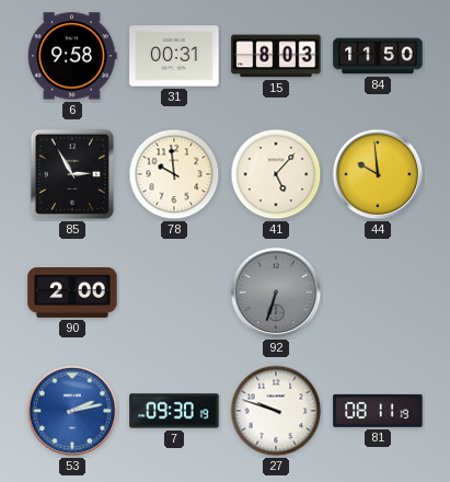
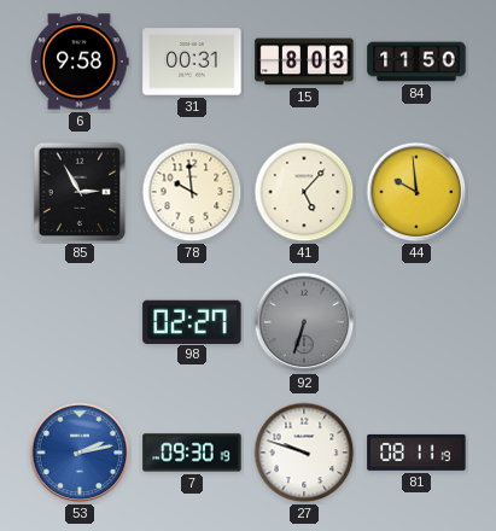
90: 2:00 -> none (72, 294)
98: none -> 02:27 (192, 321)
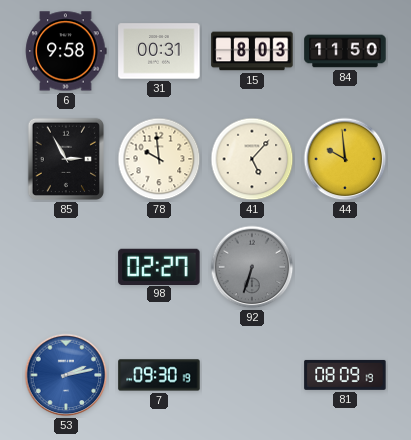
27: 9:48 -> none (304, 453)
81: 08:11 -> 08:09 (345, 375)
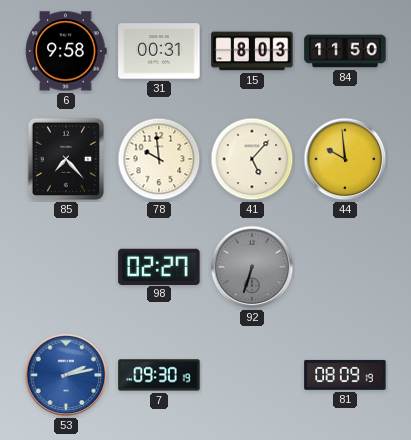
85: 2:55 -> 7:23 (66, 159)
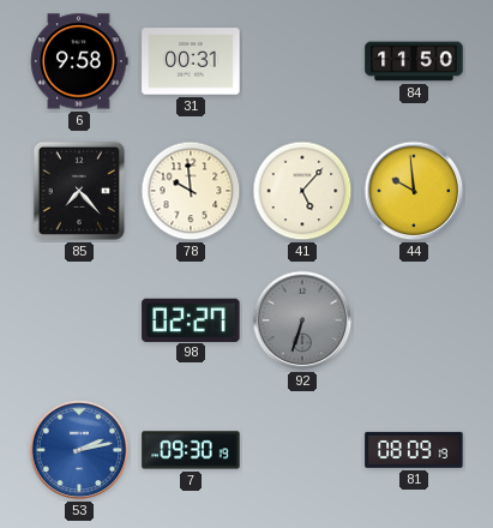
15: 8:03 -> none (252, 51)
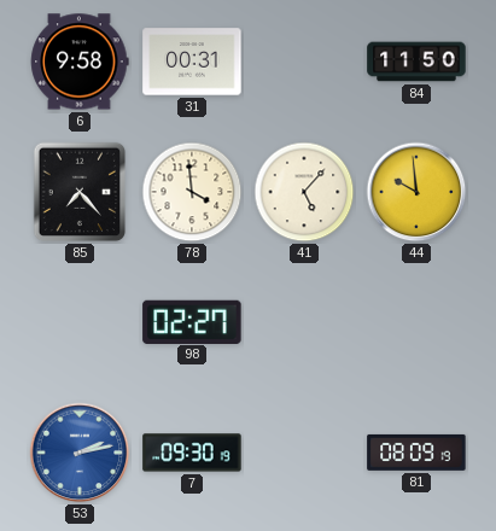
78: 9:59 -> 3:59 (192, 192)
92: 6:33 -> none (302, 320)
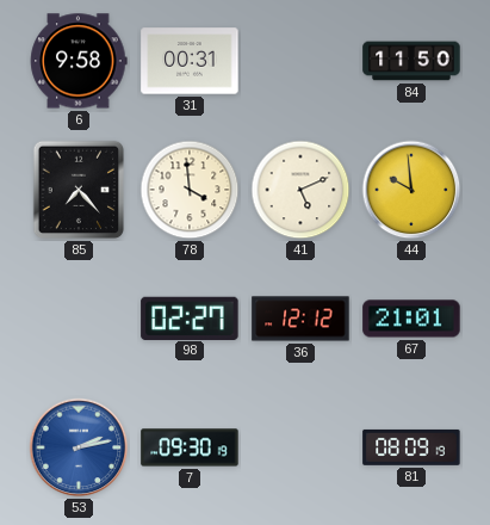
41: 5:07 -> 5:11 (300, 190)
36: none -> 12:12 (300, 319)
67: none -> 21:01 (411, 319)
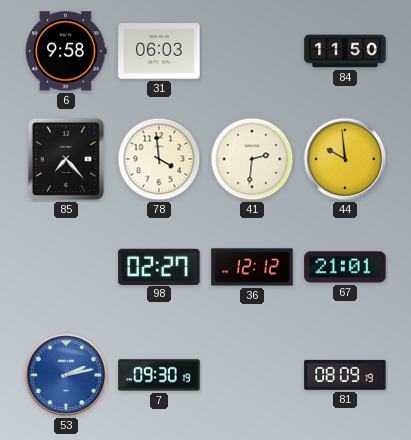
31: 00:31 -> 06:03 (159, 51)
41: 5:11 -> 2:31 (252, 159)
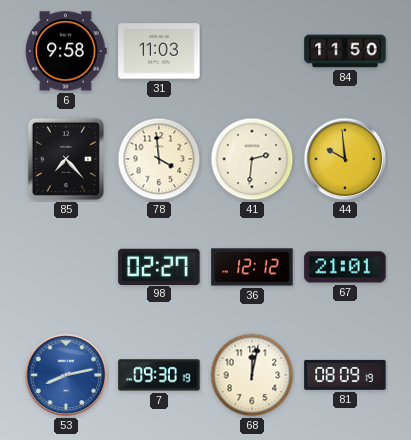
31: 06:03 -> 11:03 (159, 51)
53: 2:13 -> 8:13 (66, 375)
68: none -> 12:02 (252, 375)
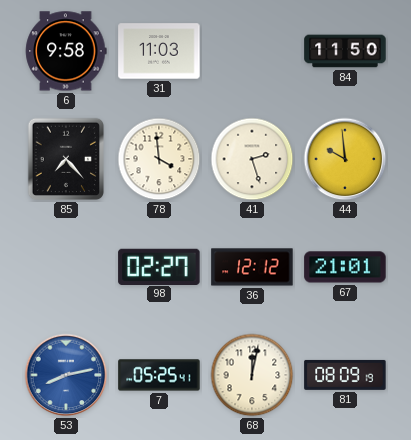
41: 2:31 -> 2:27 (252, 159)
7: 09:30 -> 05:25 (159, 375)
